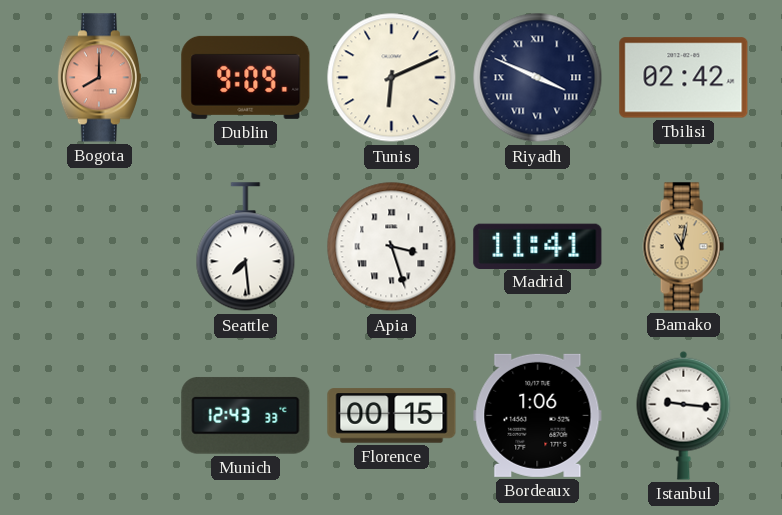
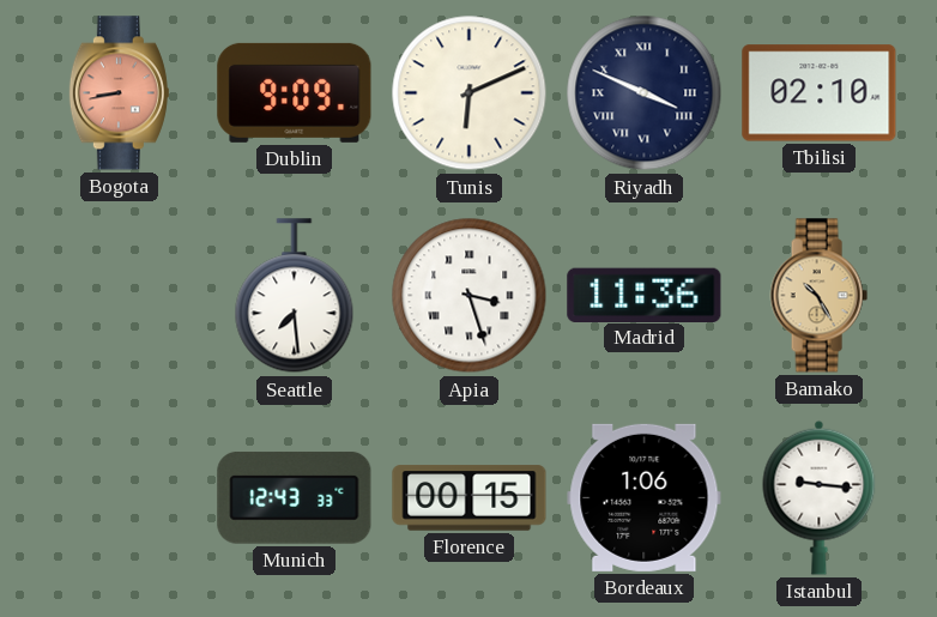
Bogota: 8:00 -> 8:43 (119, 93)
Tbilisi: 02:42 -> 02:10 (820, 93)
Madrid: 11:41 -> 11:36 (645, 295)
Bamako: 11:02 -> 10:25 (818, 296)
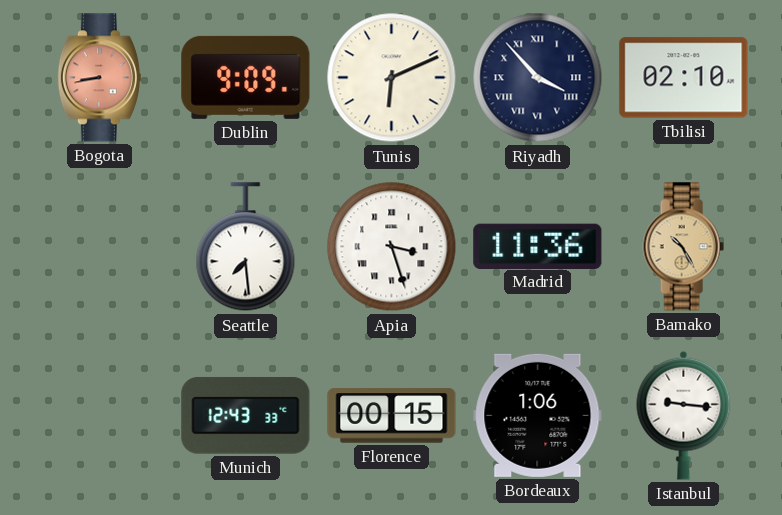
Riyadh: 3:49 -> 3:53 (538, 78)
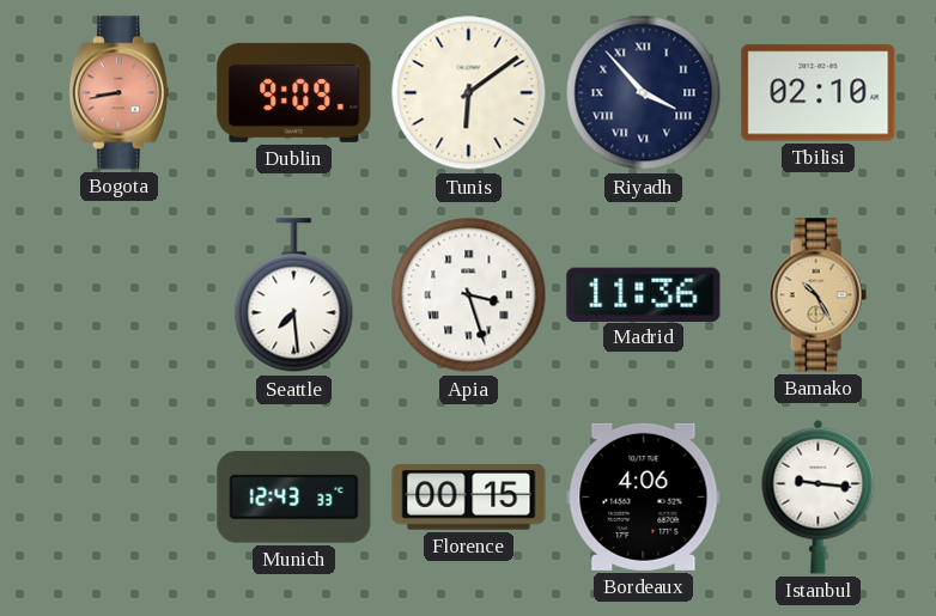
Tunis: 6:11 -> 6:09 (469, 93)
Bordeaux: 1:06 -> 4:06 (644, 496)
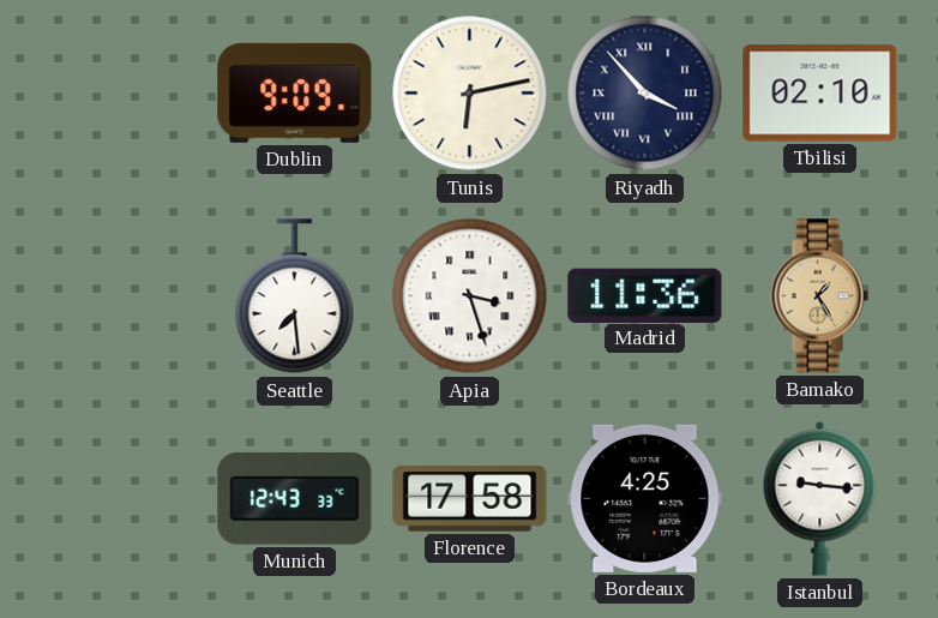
Bogota: 8:43 -> none (118, 93)
Tunis: 6:09 -> 6:13 (470, 94)
Bamako: 10:25 -> 1:25 (819, 296)
Florence: 00:15 -> 17:58 (470, 499)
Bordeaux: 4:06 -> 4:25 (645, 498)
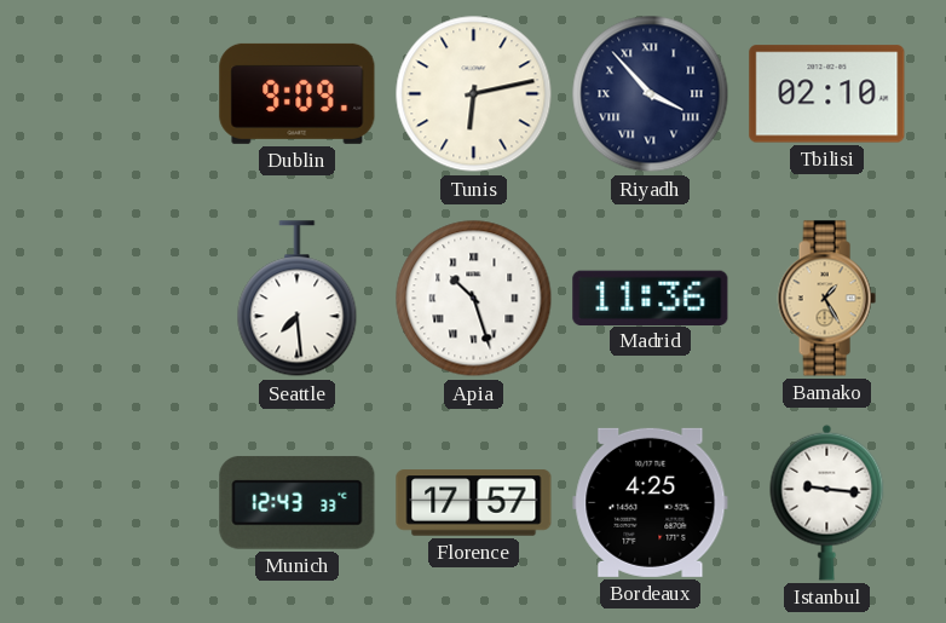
Apia: 3:27 -> 10:27 (474, 299)
Florence: 17:58 -> 17:57 (474, 503)
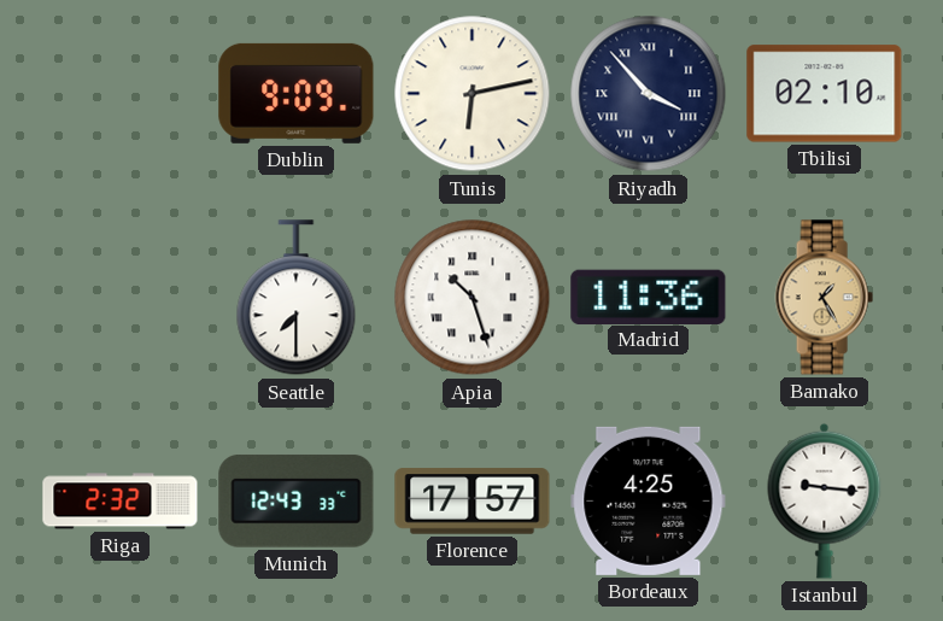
Seattle: 7:29 -> 7:30 (297, 298)
Riga: none -> 2:32 (121, 502)
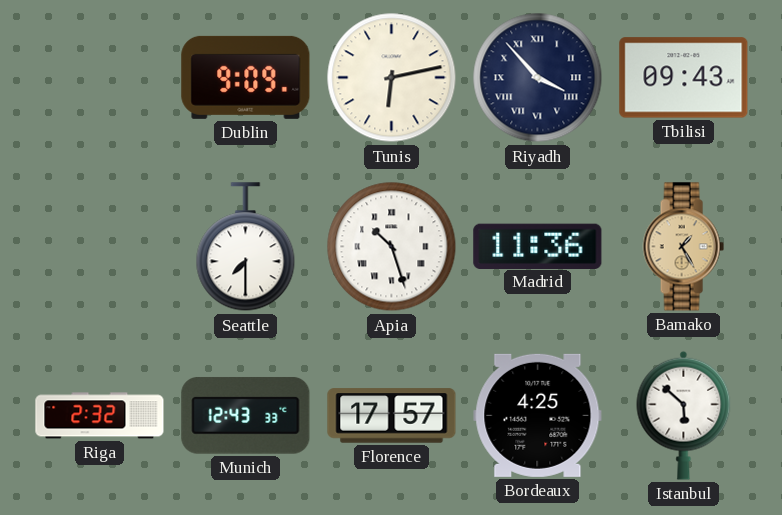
Tbilisi: 02:10 -> 09:43 (684, 78)
Istanbul: 9:16 -> 5:52 (684, 415)
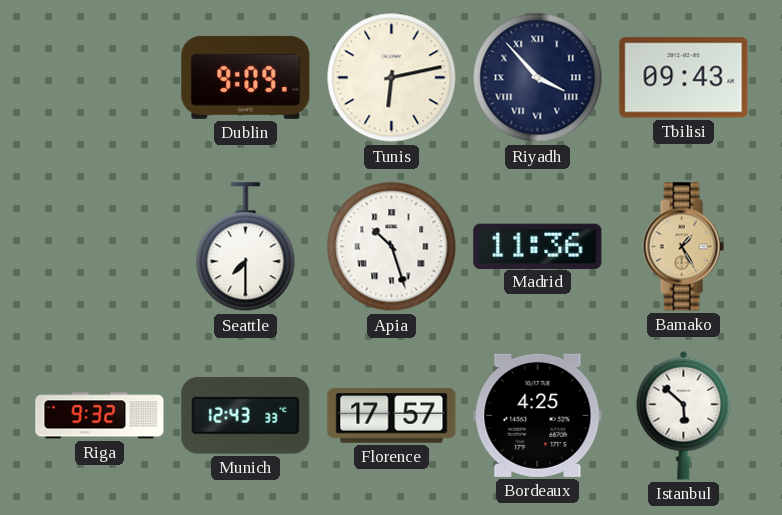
Riga: 2:32 -> 9:32 (100, 416)
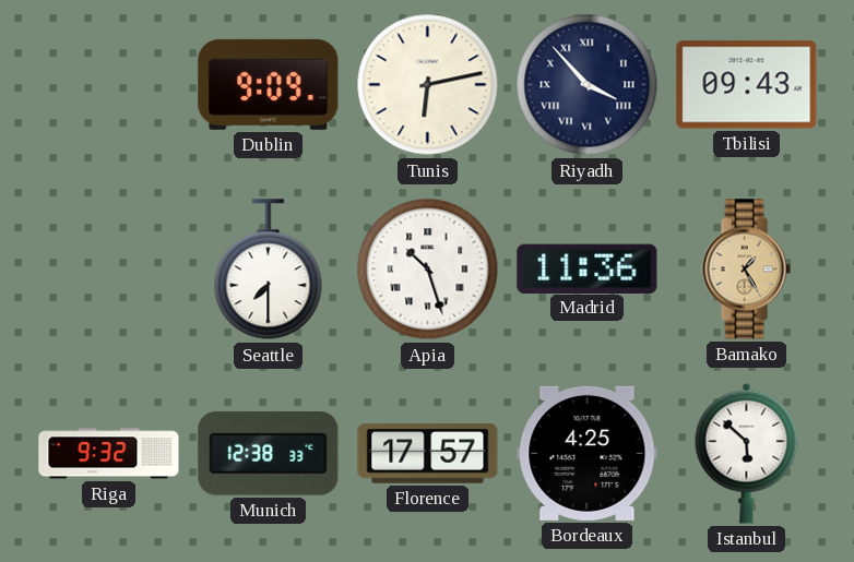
Munich: 12:43 -> 12:38 (269, 453)
